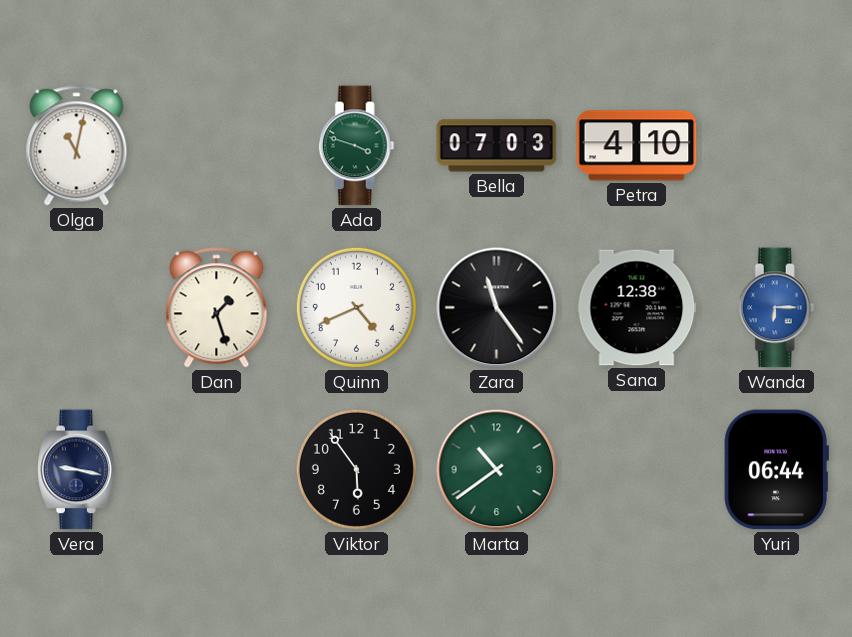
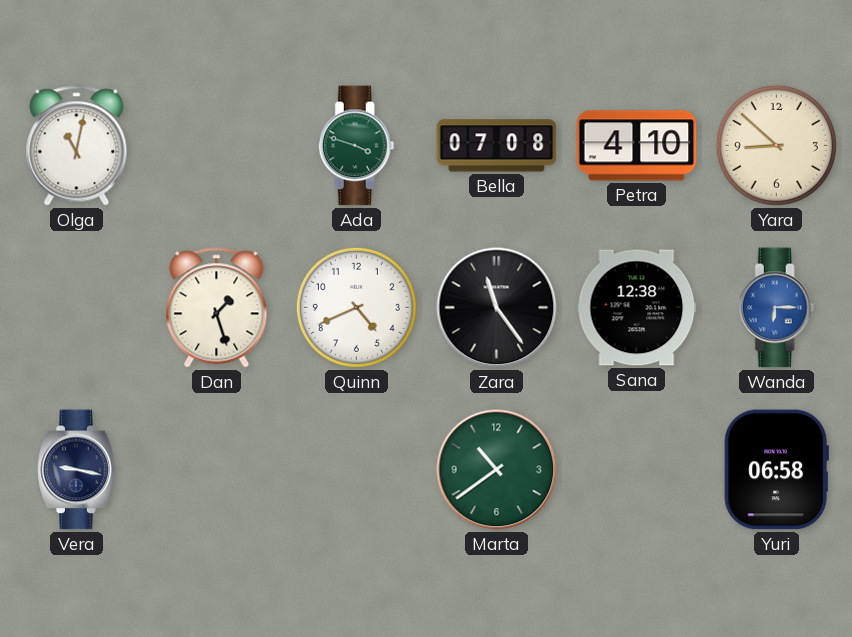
Bella: 07:03 -> 07:08 (497, 146)
Yara: none -> 8:52 (776, 145)
Viktor: 5:54 -> none (356, 469)
Yuri: 06:44 -> 06:58 (776, 470)
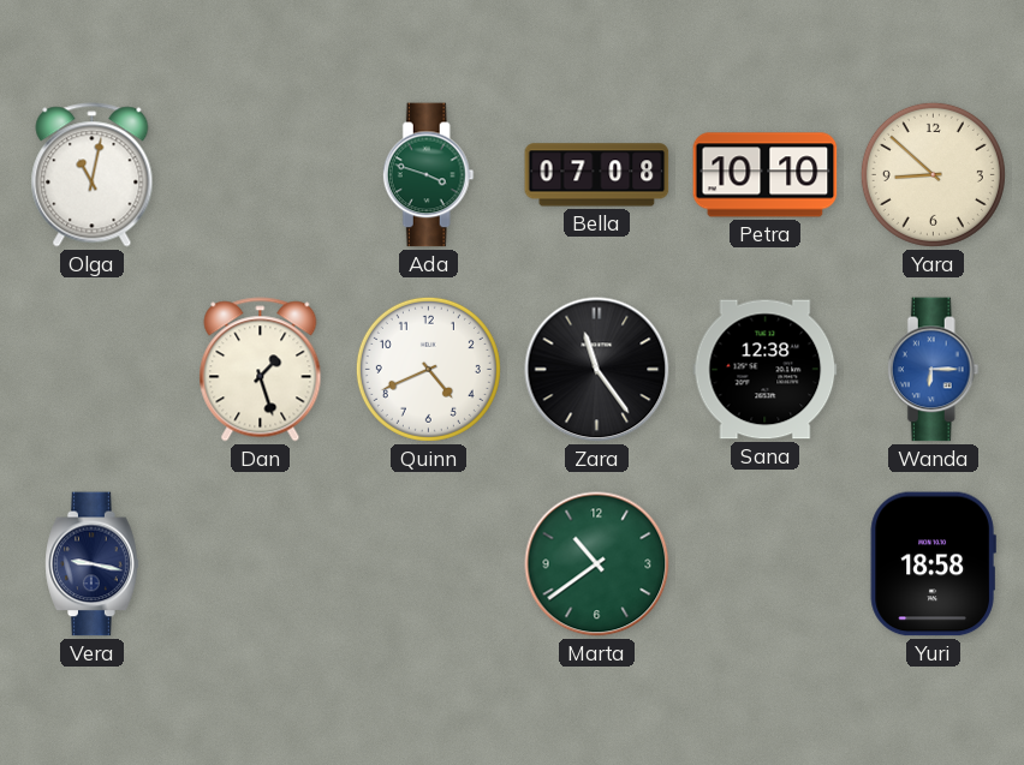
Petra: 4:10 -> 10:10 (766, 175)
Yuri: 06:58 -> 18:58 (933, 564)
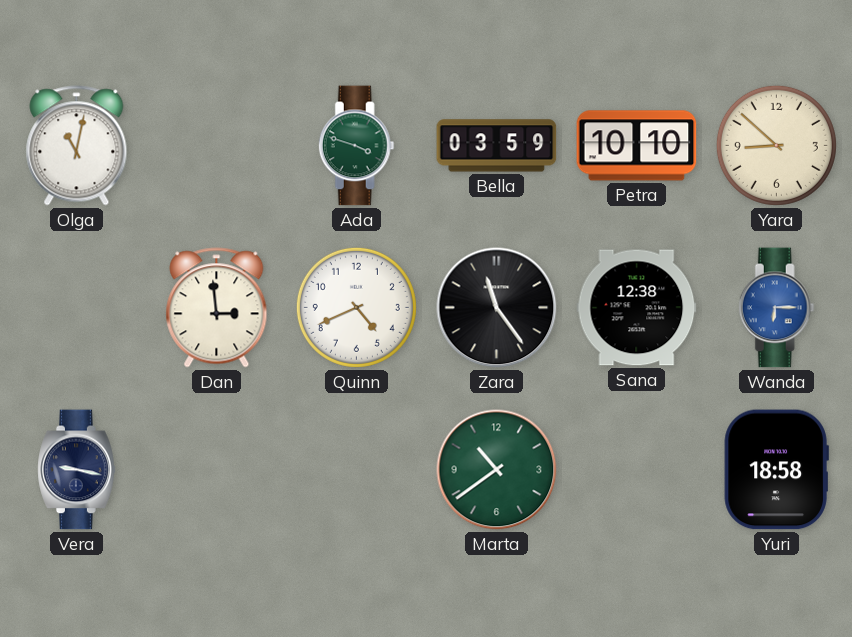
Bella: 07:08 -> 03:59 (497, 146)
Dan: 1:27 -> 2:59 (217, 308)
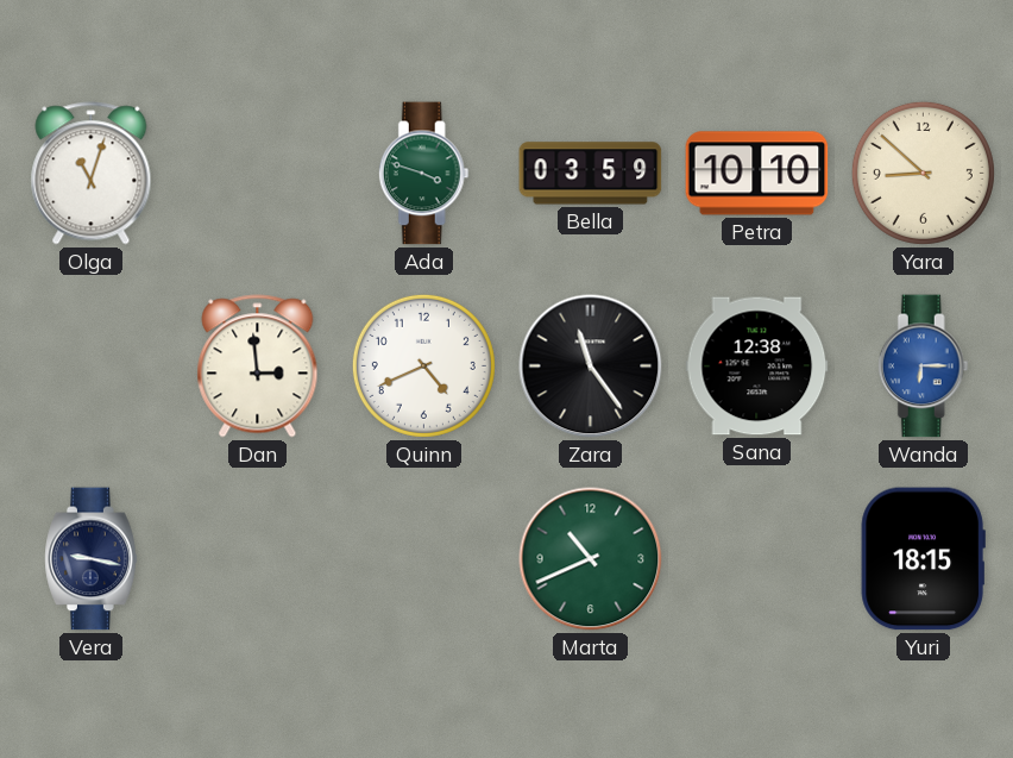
Olga: 11:02 -> 11:03 (92, 174)
Marta: 10:39 -> 10:41 (591, 559)
Yuri: 18:58 -> 18:15 (923, 559)
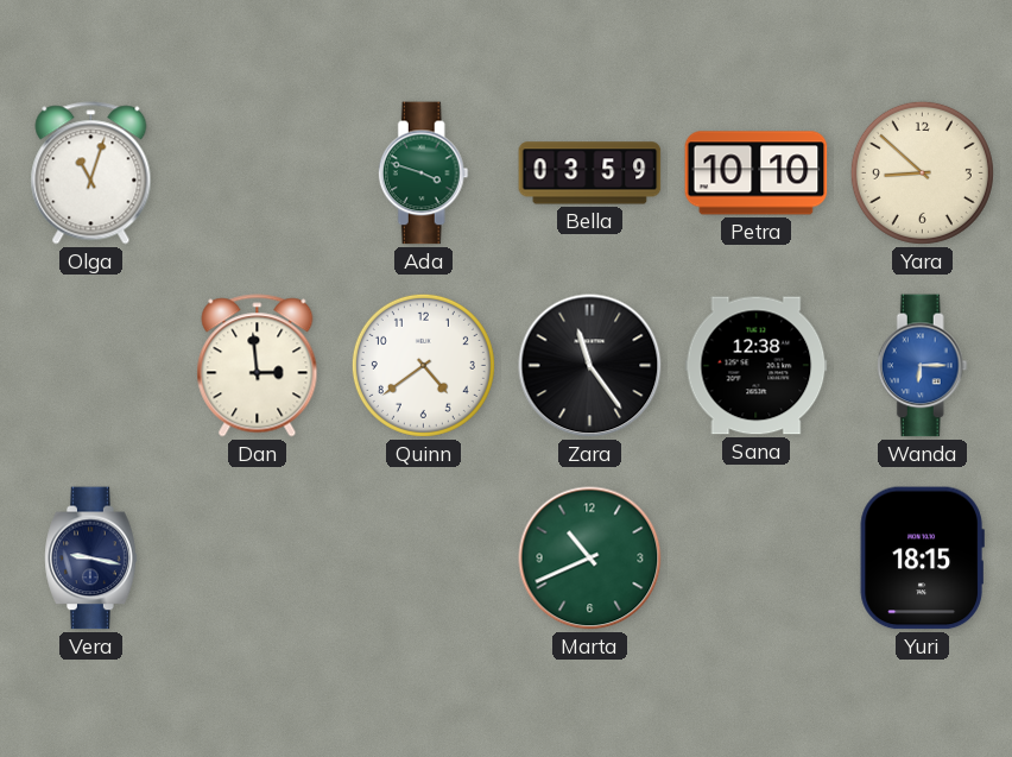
Quinn: 4:41 -> 4:39 (423, 365)
